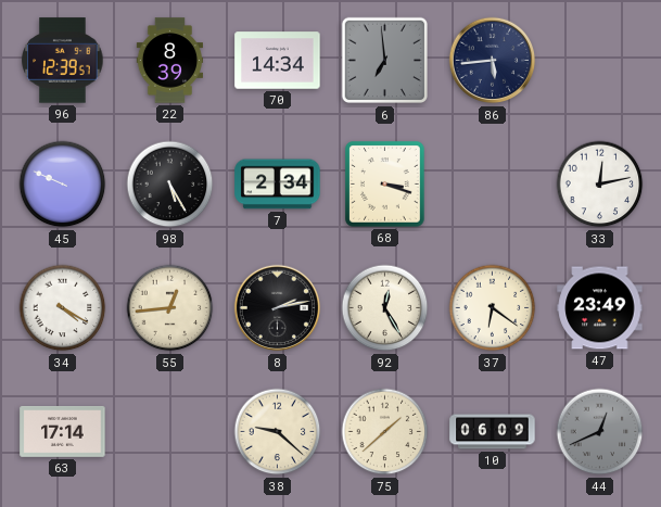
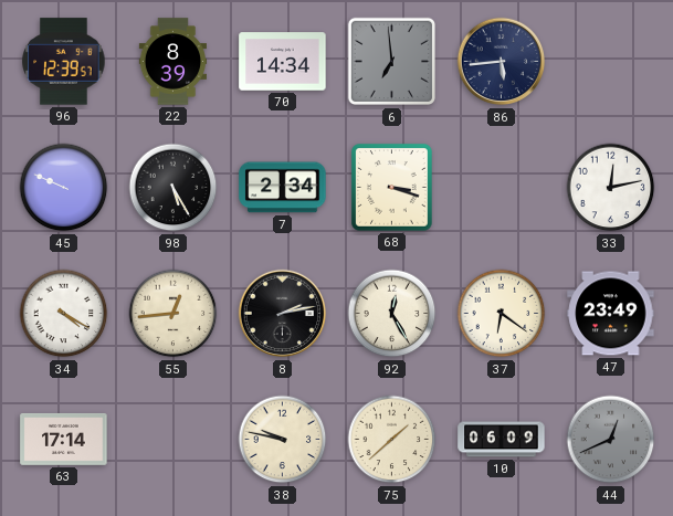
38: 9:22 -> 9:47 (283, 440)
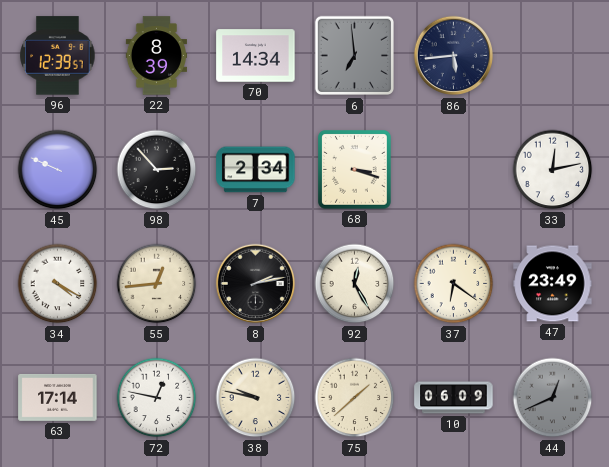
98: 5:25 -> 2:53 (157, 170)
72: none -> 12:47 (157, 398)
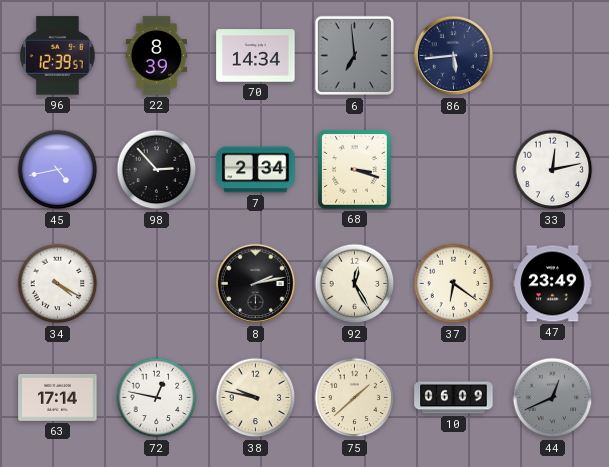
45: 9:49 -> 4:43 (58, 170)
55: 12:44 -> none (157, 284)
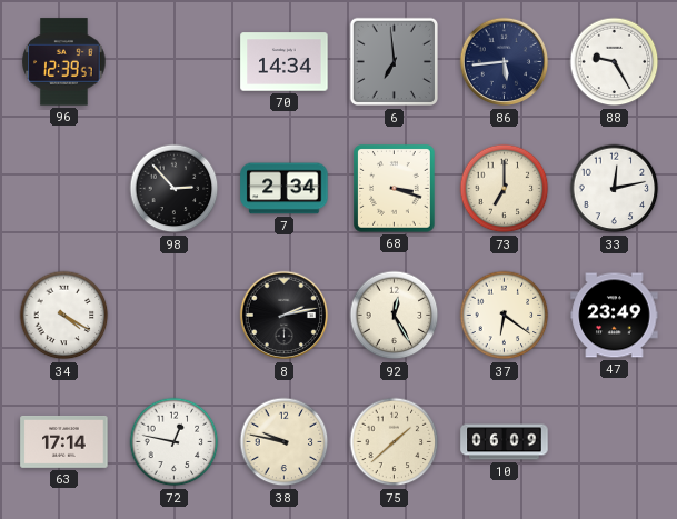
22: 8:39 -> none (156, 56)
88: none -> 9:25 (615, 62)
45: 4:43 -> none (58, 170)
73: none -> 7:00 (505, 189)
44: 12:41 -> none (553, 398)
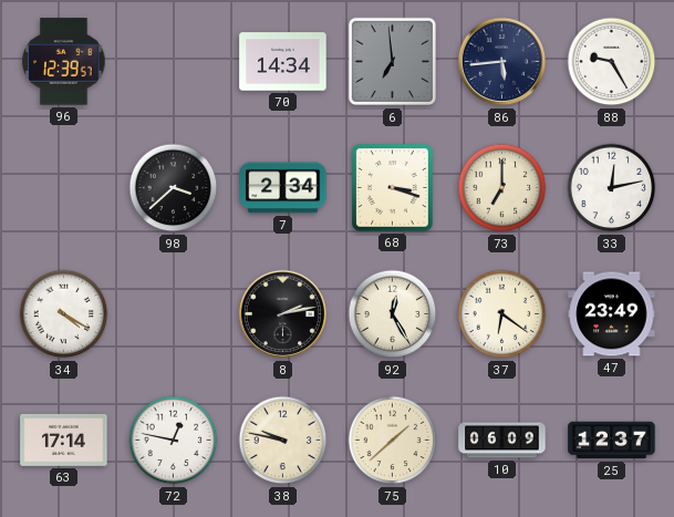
98: 2:53 -> 3:38 (174, 188)
25: none -> 12:37 (612, 441)
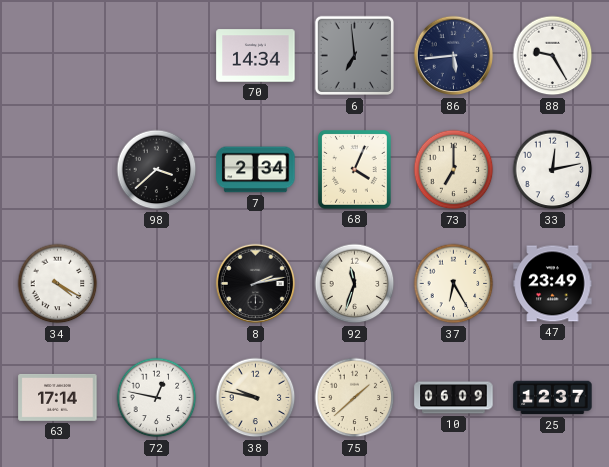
96: 12:39 -> none (64, 62)
68: 3:18 -> 4:04 (355, 170)
92: 12:25 -> 11:33 (355, 284)
37: 6:21 -> 6:25 (454, 284)
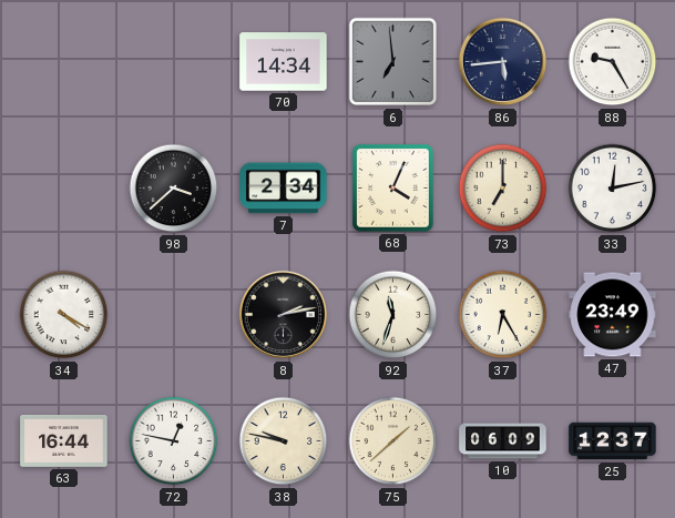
63: 17:14 -> 16:44 (64, 441)
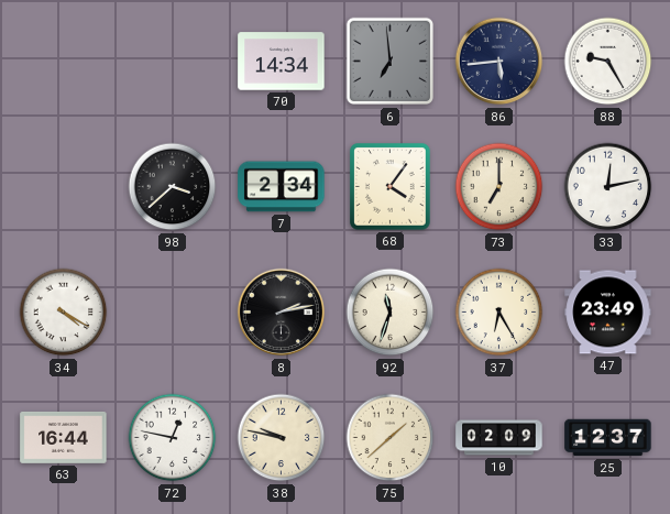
68: 4:04 -> 4:06 (391, 187)
10: 06:09 -> 02:09 (499, 438)
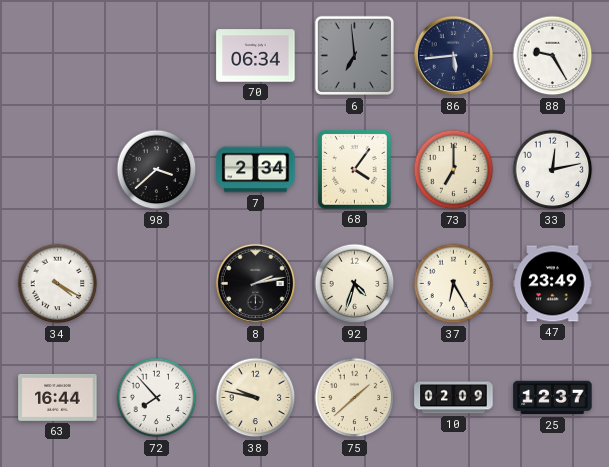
70: 14:34 -> 06:34 (256, 56)
92: 11:33 -> 4:33 (355, 284)
72: 12:47 -> 7:53 (157, 398)
